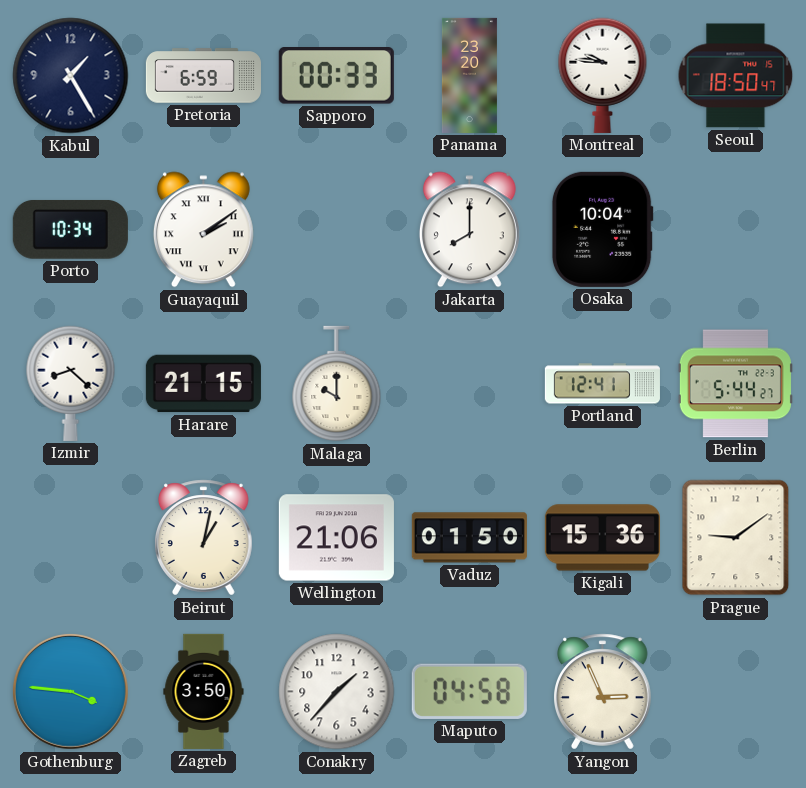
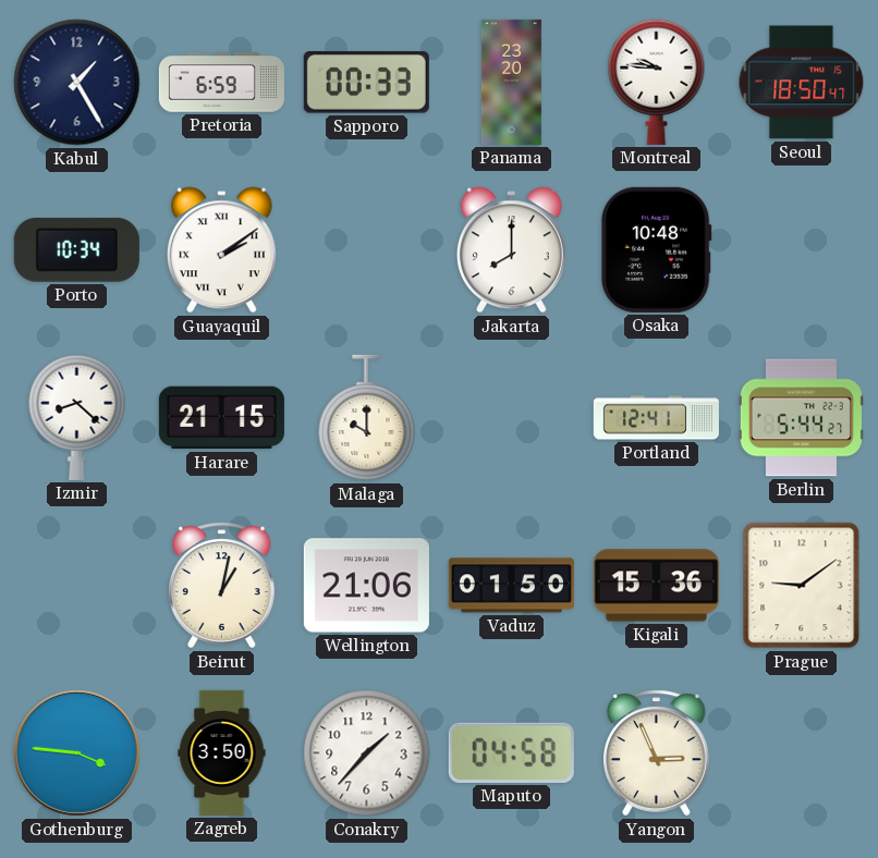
Osaka: 10:04 -> 10:48 (656, 249)
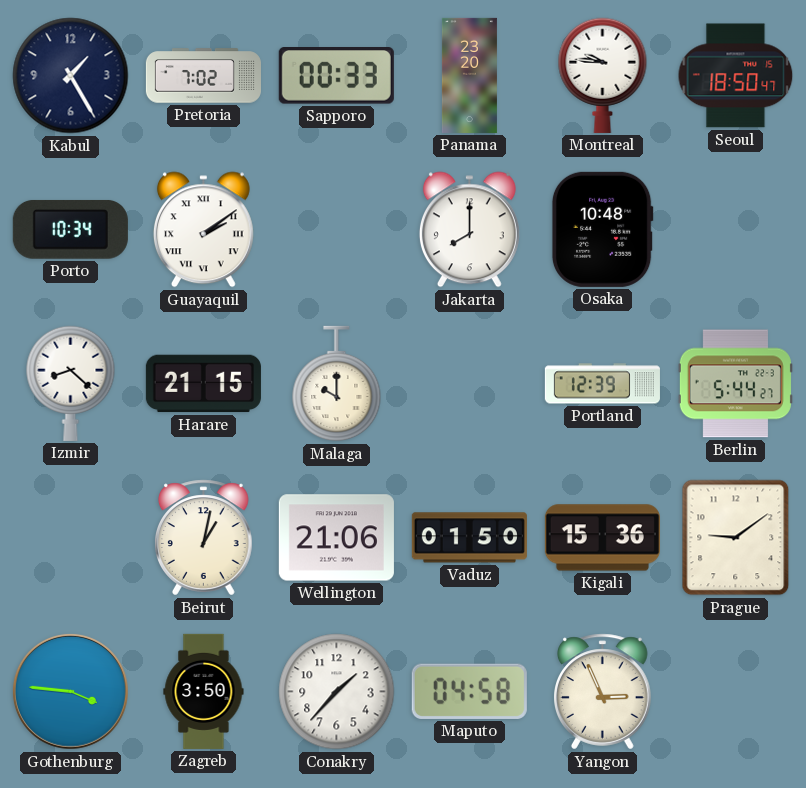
Pretoria: 6:59 -> 7:02 (203, 76)
Portland: 12:41 -> 12:39 (602, 384)
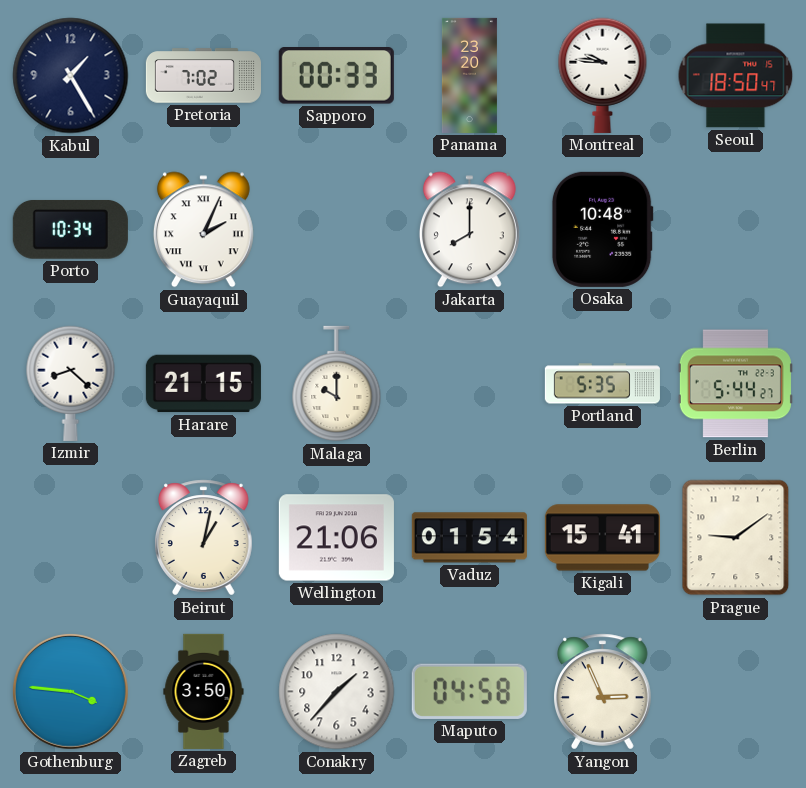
Guayaquil: 2:09 -> 2:04 (203, 230)
Portland: 12:39 -> 5:35 (602, 384)
Vaduz: 01:50 -> 01:54 (469, 538)
Kigali: 15:36 -> 15:41 (602, 538)
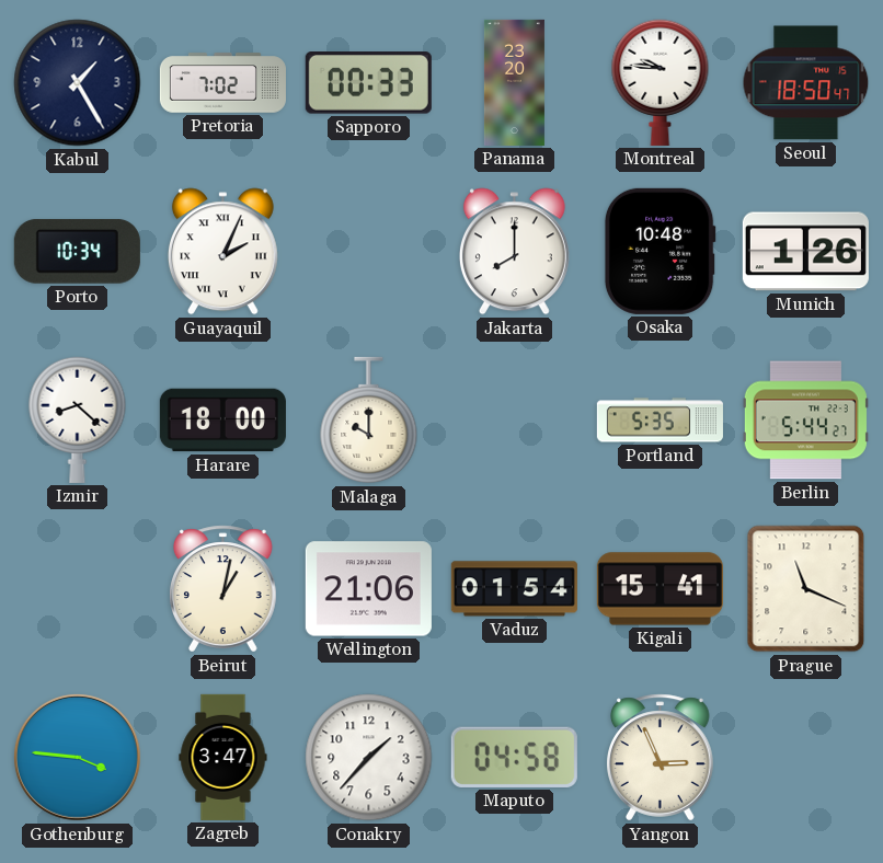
Munich: none -> 1:26 (805, 252)
Harare: 21:15 -> 18:00 (222, 421)
Prague: 9:09 -> 11:19 (806, 589)
Zagreb: 3:50 -> 3:47 (223, 757)
